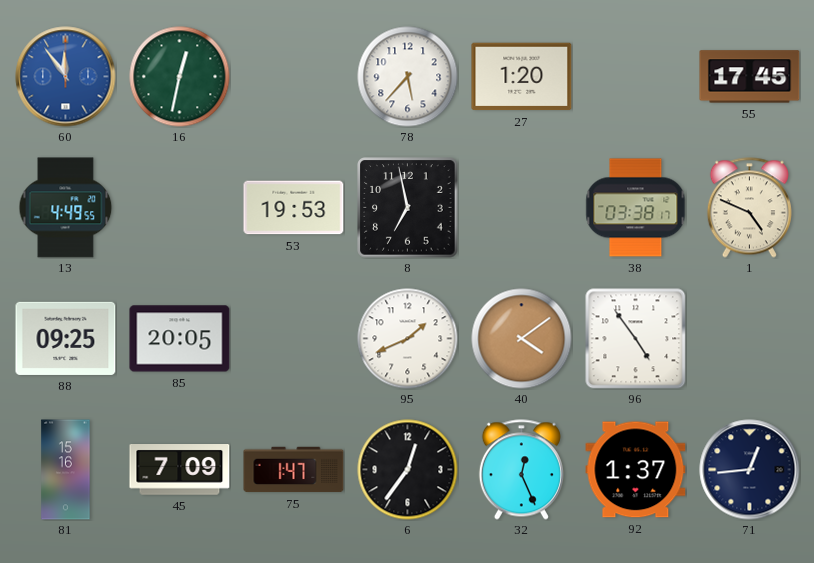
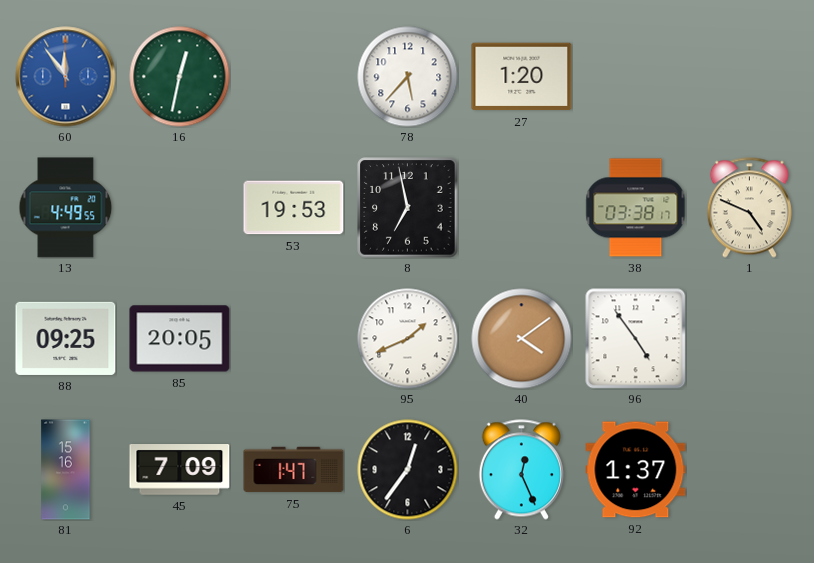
55: 17:45 -> none (750, 77)
71: 12:44 -> none (750, 470)
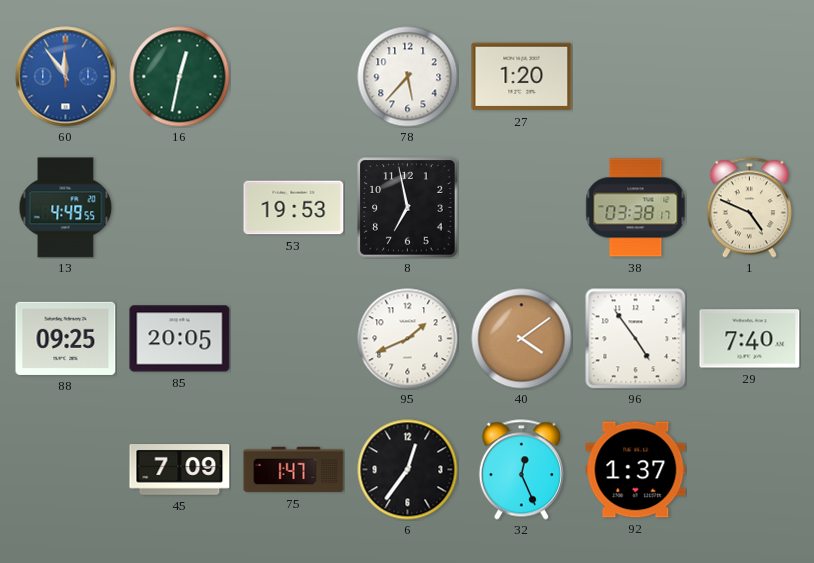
29: none -> 7:40 (750, 339)
81: 15:16 -> none (66, 470)
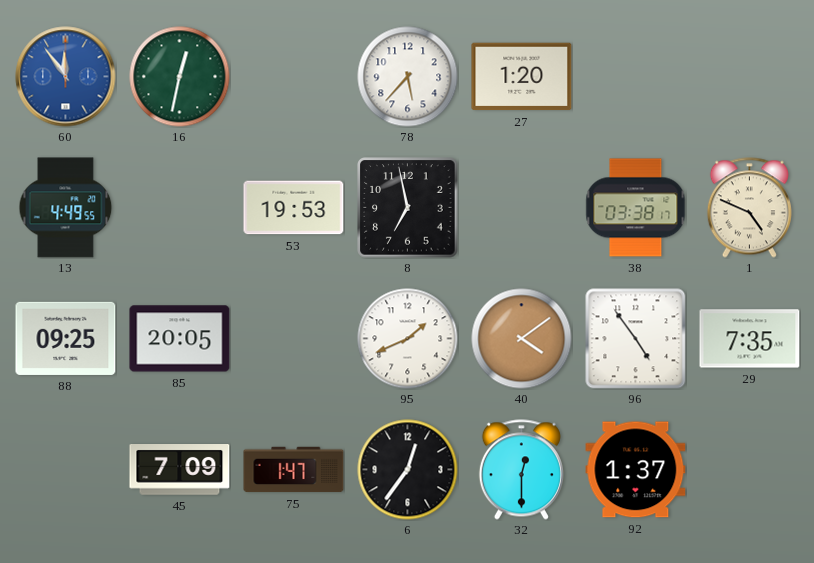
29: 7:40 -> 7:35 (750, 339)
32: 12:26 -> 12:30 (521, 470)
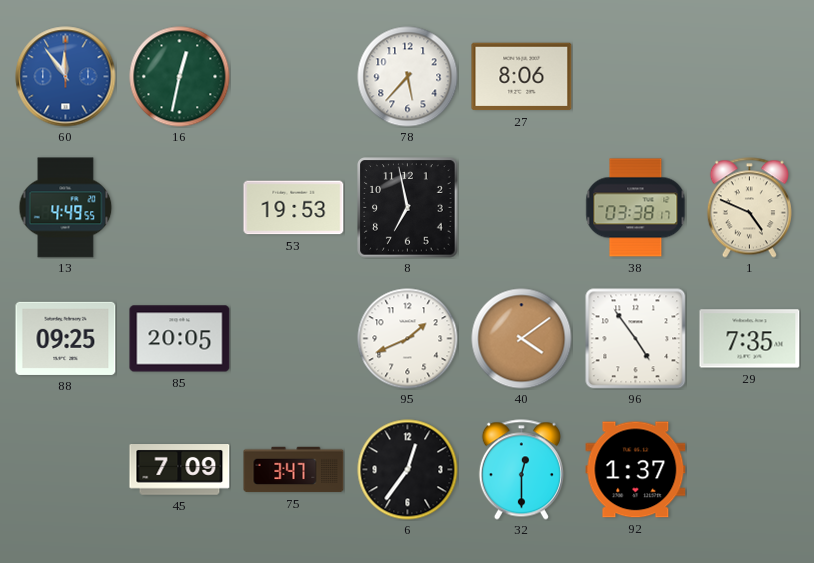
27: 1:20 -> 8:06 (522, 77)
75: 1:47 -> 3:47 (294, 470)
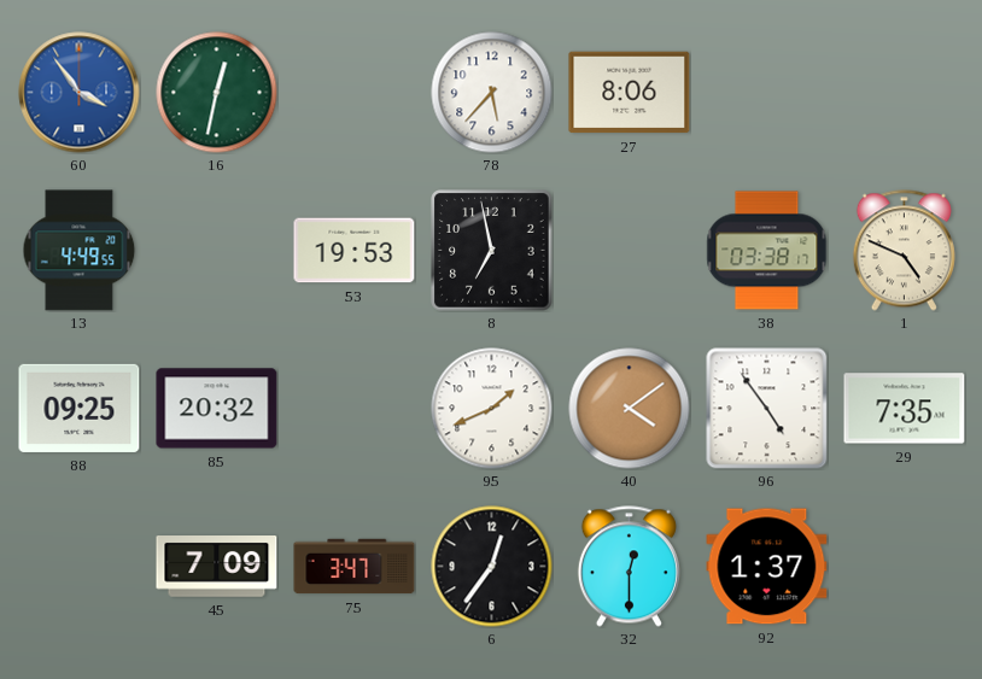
60: 11:54 -> 3:54 (80, 93)
85: 20:05 -> 20:32 (217, 409)
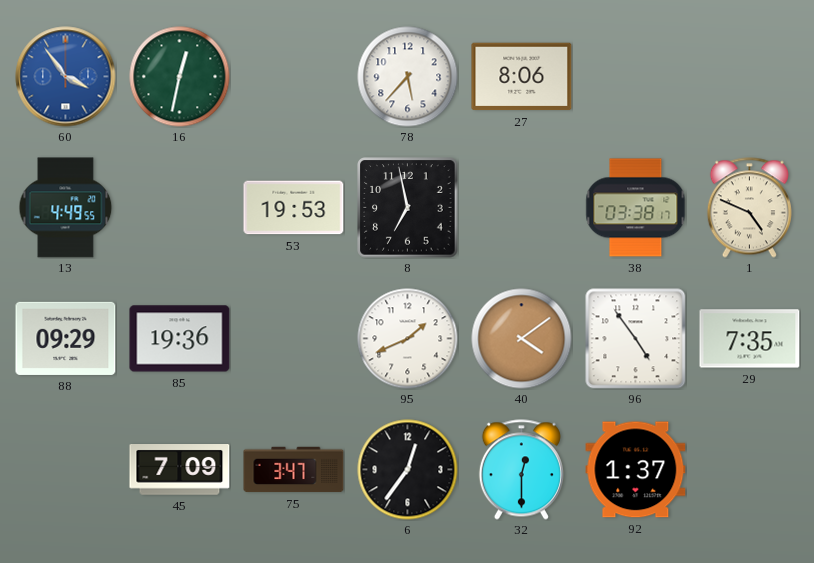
88: 09:25 -> 09:29 (66, 338)
85: 20:32 -> 19:36 (180, 339)
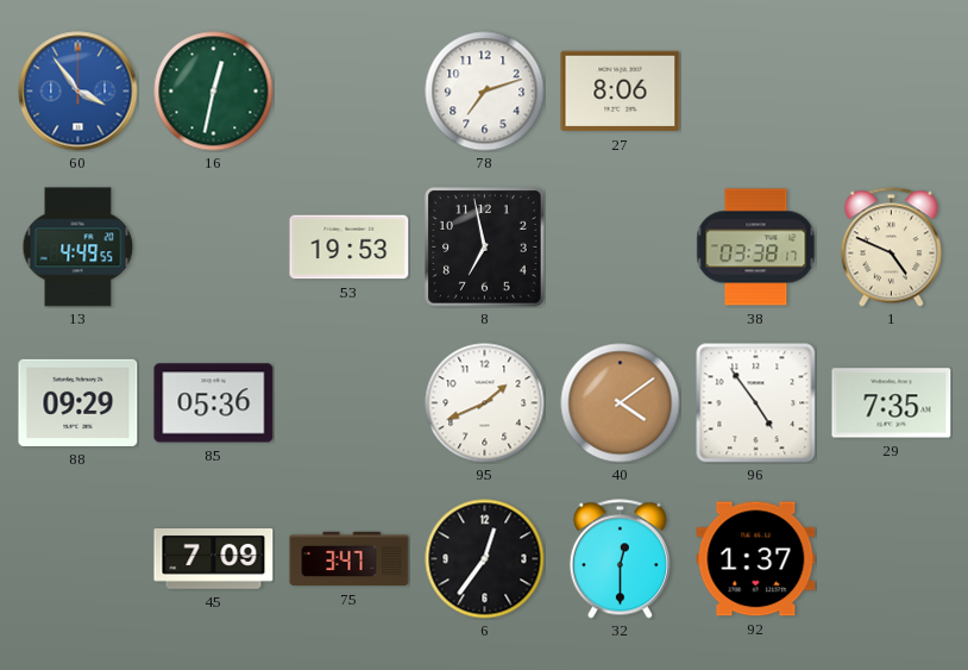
78: 5:37 -> 7:12 (485, 92)
85: 19:36 -> 05:36 (214, 403)
